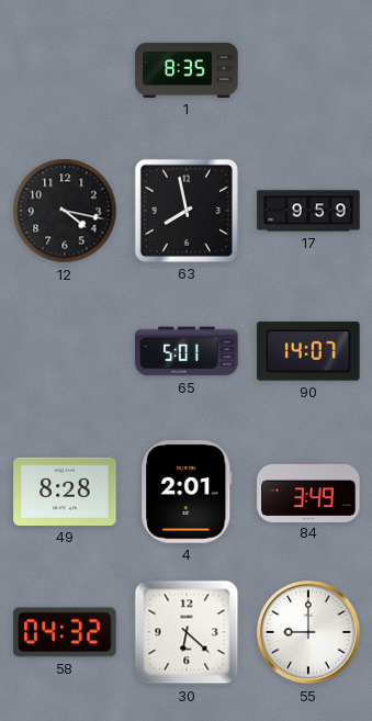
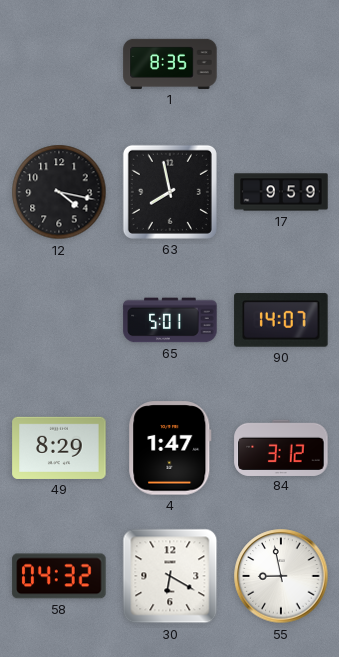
49: 8:28 -> 8:29 (59, 448)
4: 2:01 -> 1:47 (170, 448)
84: 3:49 -> 3:12 (281, 447)
30: 6:22 -> 6:20 (170, 576)
55: 9:00 -> 8:58 (281, 576)
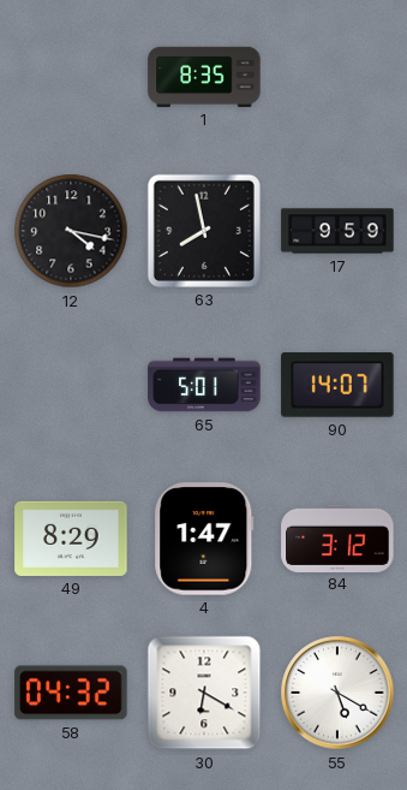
55: 8:58 -> 5:20 (337, 693)
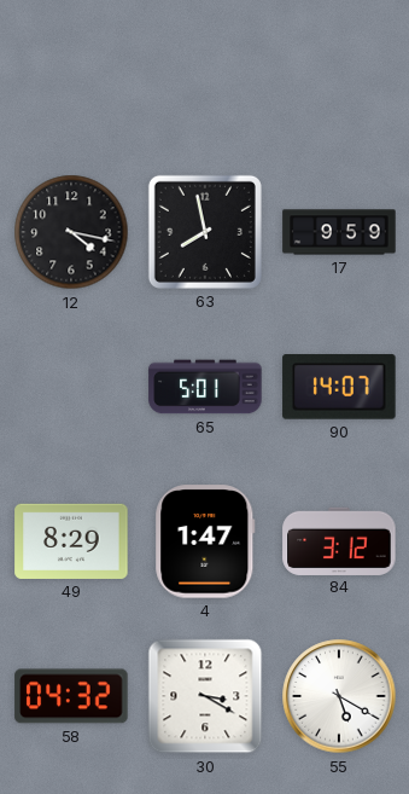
1: 8:35 -> none (204, 77)
30: 6:20 -> 3:20 (205, 696)
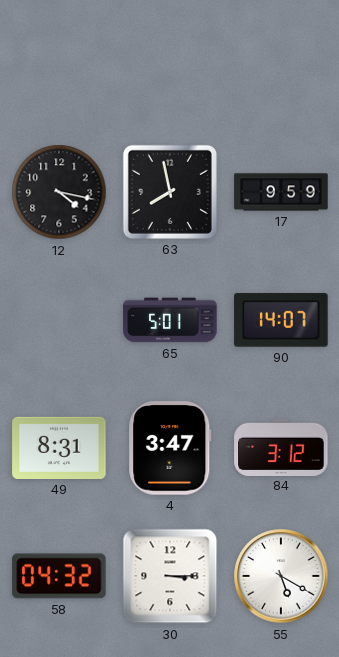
49: 8:29 -> 8:31 (59, 448)
4: 1:47 -> 3:47 (170, 448)
30: 3:20 -> 3:15 (170, 576)
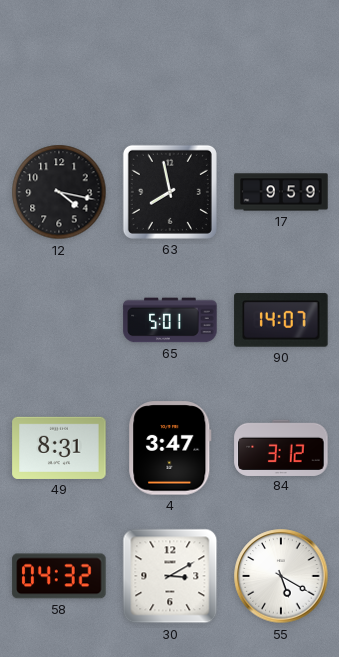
30: 3:15 -> 3:10 (170, 576)
